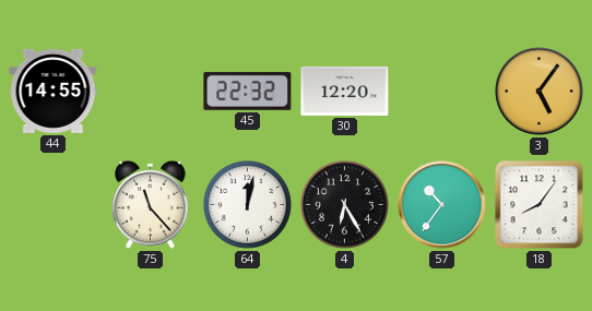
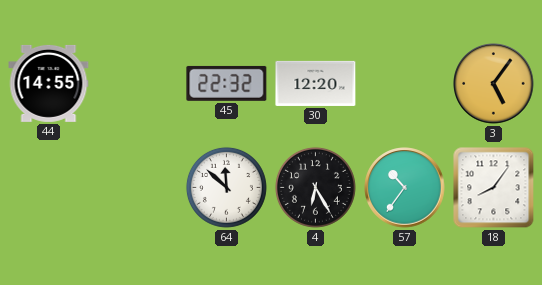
75: 11:23 -> none (151, 204)
64: 12:02 -> 11:52 (226, 187)
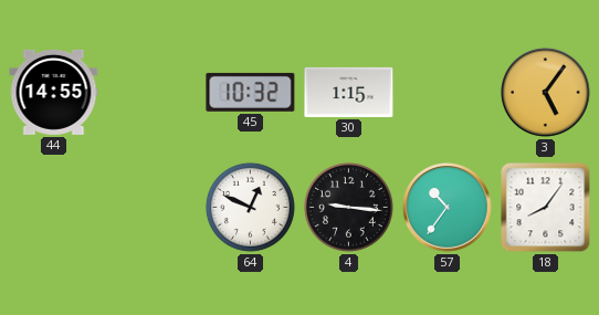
45: 22:32 -> 10:32 (251, 92)
30: 12:20 -> 1:15 (349, 92)
64: 11:52 -> 12:49 (250, 207)
4: 6:25 -> 9:16 (348, 207)
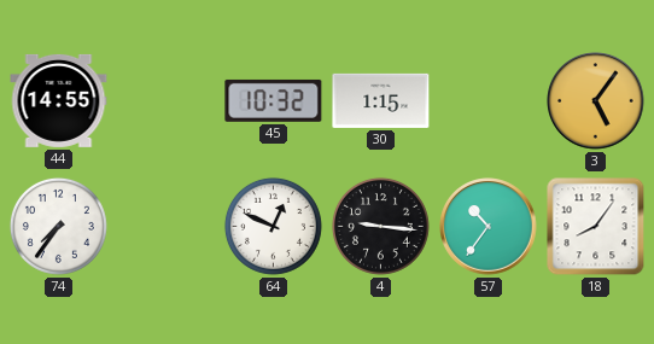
74: none -> 7:36 (58, 226)
